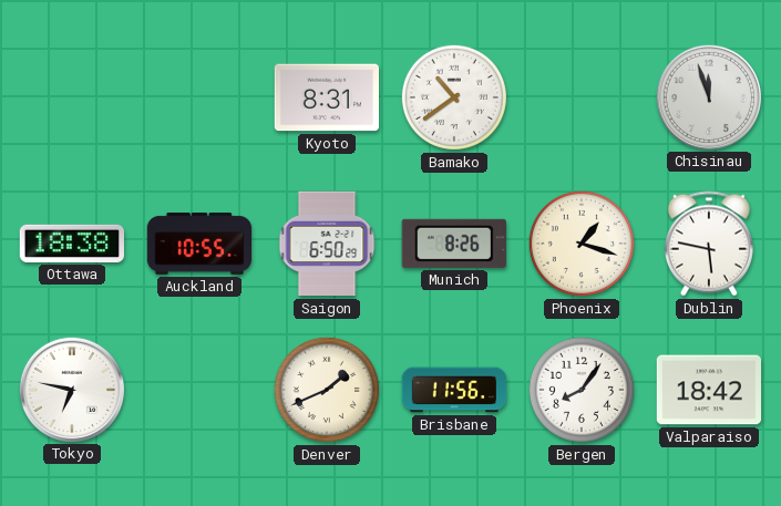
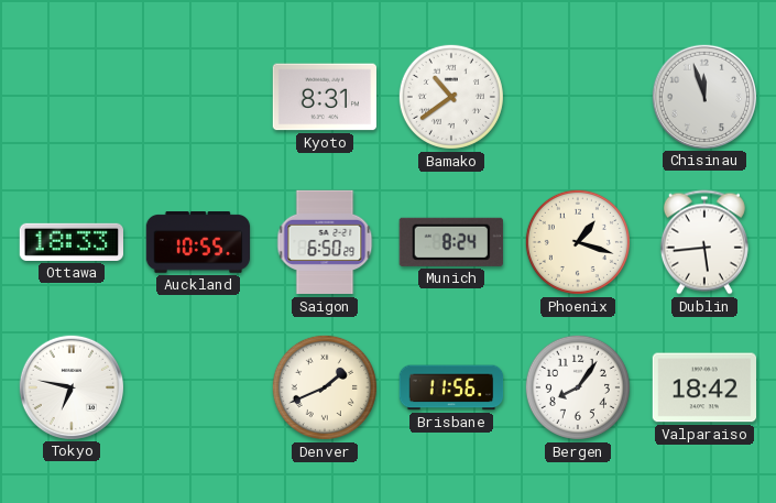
Ottawa: 18:38 -> 18:33 (70, 242)
Munich: 8:26 -> 8:24 (451, 242)
Dublin: 5:47 -> 5:44 (704, 242)
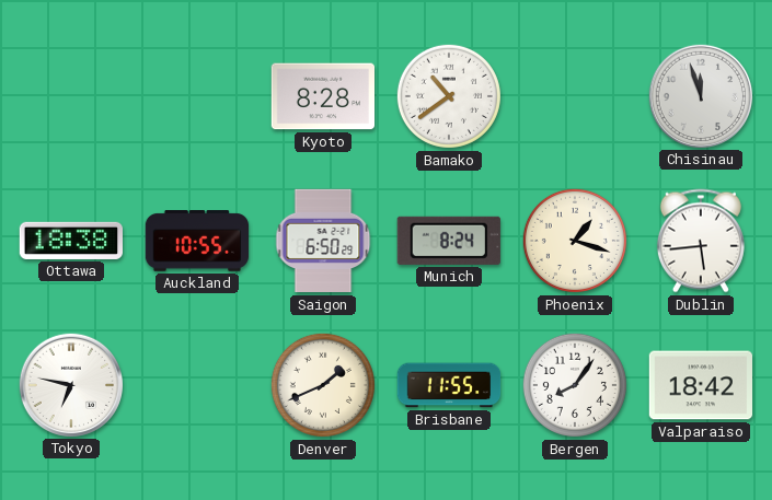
Kyoto: 8:31 -> 8:28 (322, 96)
Ottawa: 18:33 -> 18:38 (70, 241)
Brisbane: 11:56 -> 11:55 (449, 385)
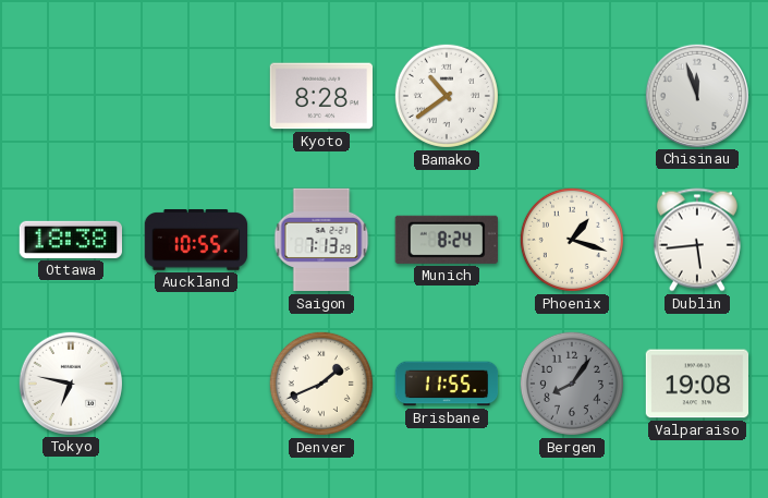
Saigon: 6:50 -> 7:13 (321, 240)
Bergen dial: white -> grey (572, 384)
Valparaiso: 18:42 -> 19:08 (696, 384)
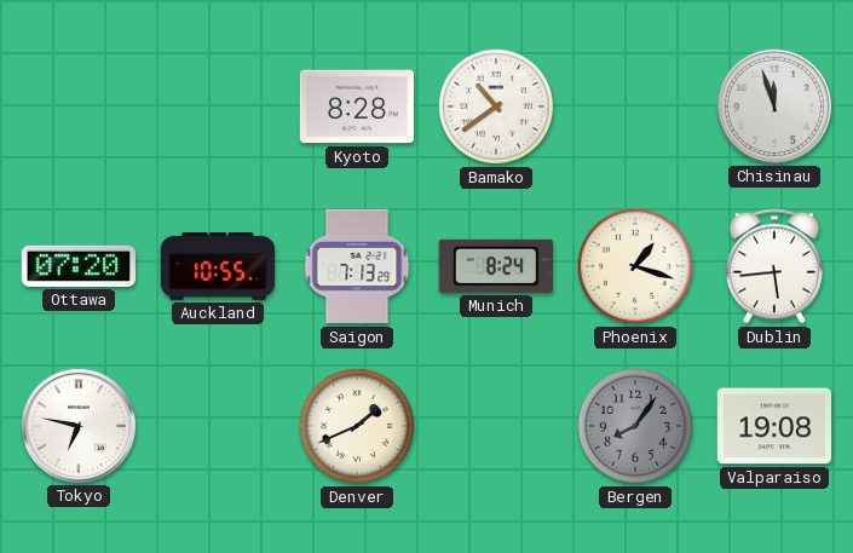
Ottawa: 18:38 -> 07:20 (77, 266)
Brisbane: 11:55 -> none (447, 384)
